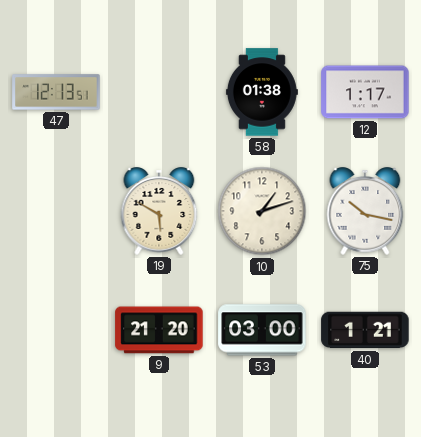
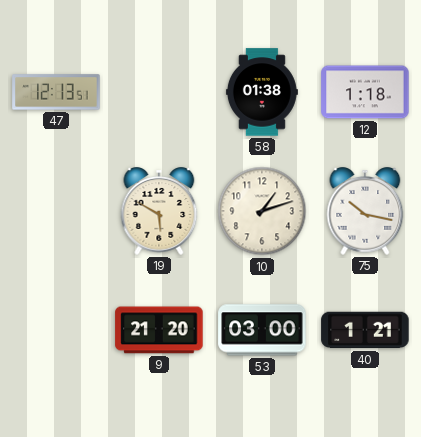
12: 1:17 -> 1:18 (365, 92)
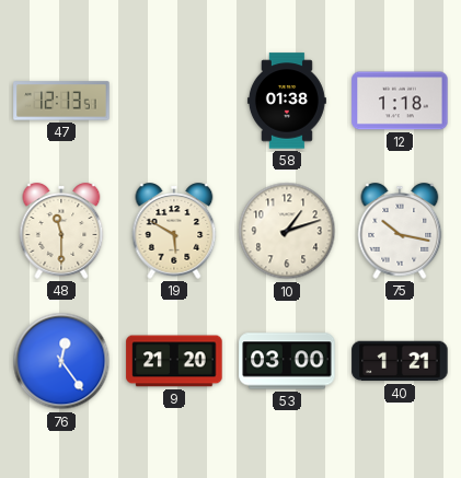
48: none -> 11:30 (61, 231)
76: none -> 12:24 (61, 361)
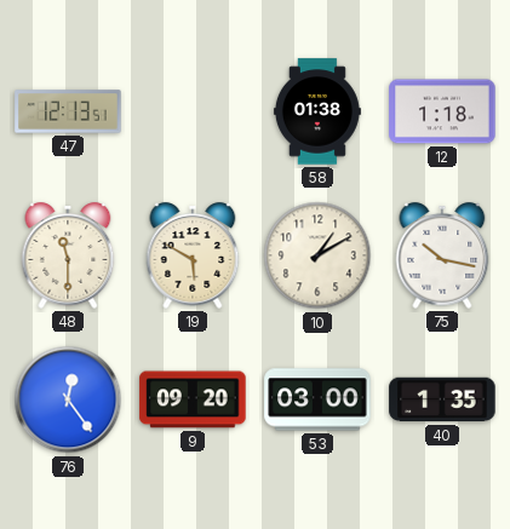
10: 1:12 -> 1:10 (317, 255)
9: 21:20 -> 09:20 (193, 399)
40: 1:21 -> 1:35 (442, 399)
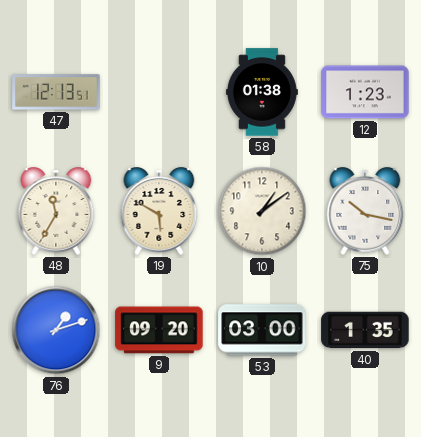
12: 1:18 -> 1:23 (365, 92)
48: 11:30 -> 11:35 (56, 211)
10: 1:10 -> 1:09 (262, 211)
76: 12:24 -> 1:12 (56, 330)
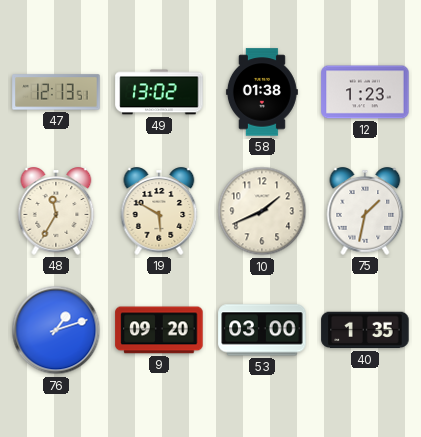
49: none -> 13:02 (159, 92)
10: 1:09 -> 1:41 (262, 211)
75: 10:17 -> 1:32 (365, 211)
